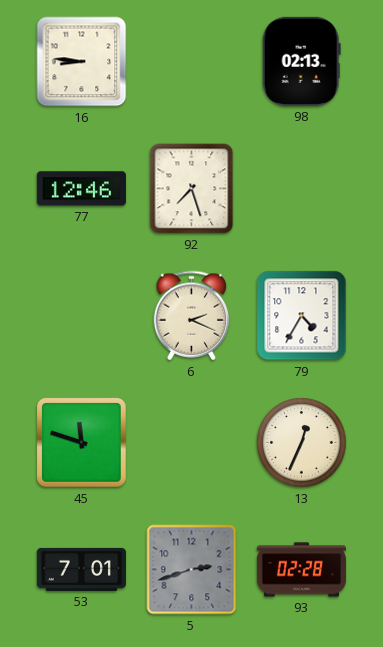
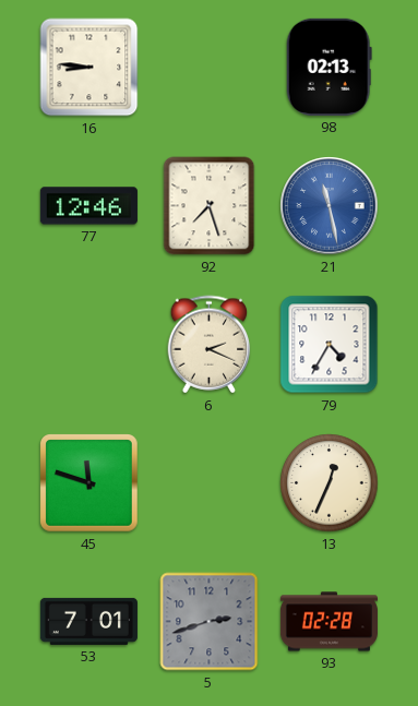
21: none -> 11:28 (330, 206)
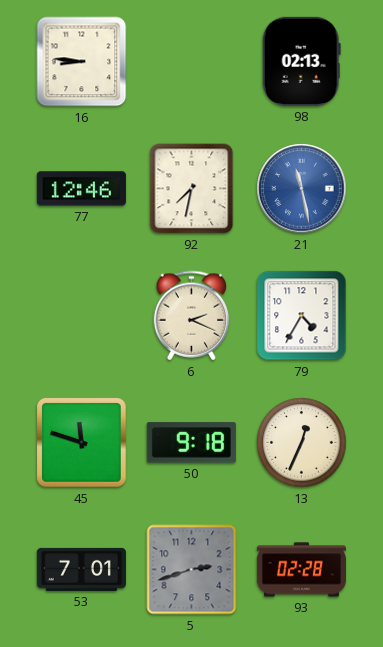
92: 7:27 -> 7:32 (192, 189)
50: none -> 9:18 (191, 443)
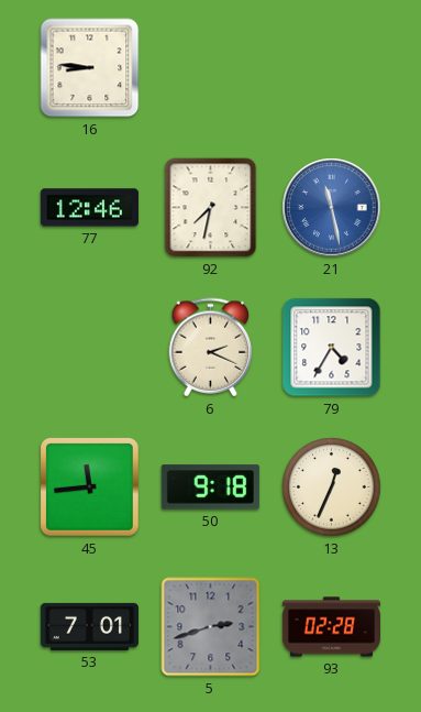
98: 02:13 -> none (301, 61)
45: 11:48 -> 11:44 (90, 488)
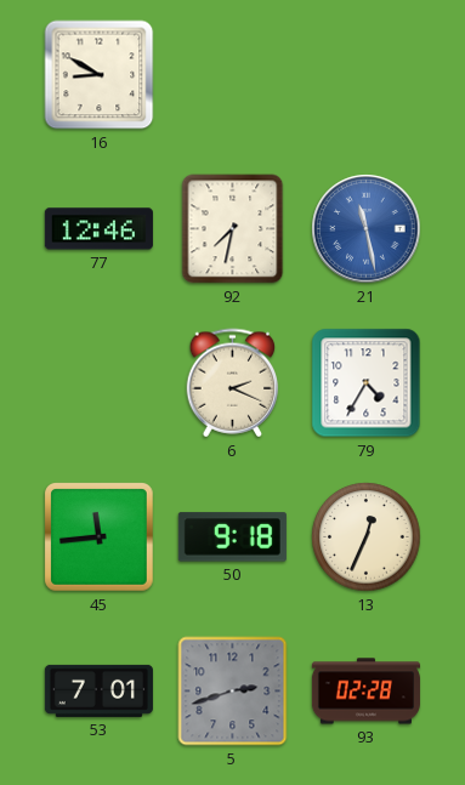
16: 8:46 -> 8:50 (100, 75)
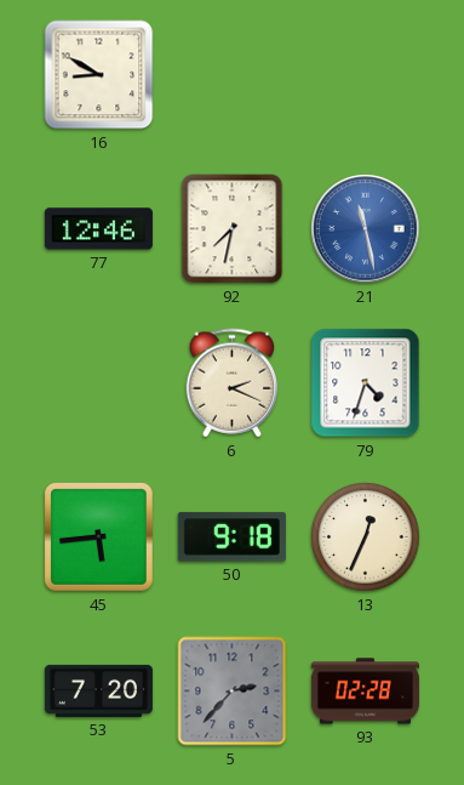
79: 4:35 -> 4:33 (366, 383)
45: 11:44 -> 5:44 (99, 537)
53: 7:01 -> 7:20 (98, 690)
5: 2:42 -> 2:37 (233, 692)
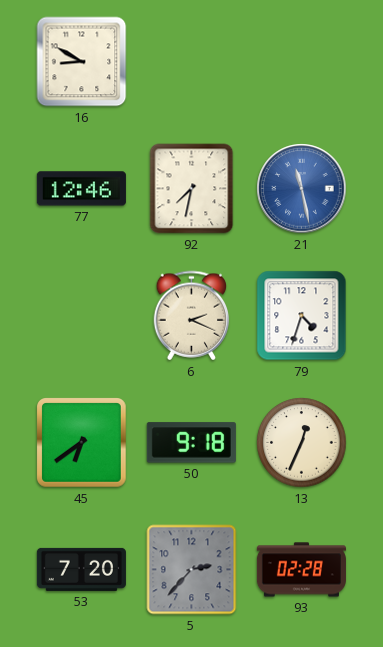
45: 5:44 -> 6:39 (82, 443)
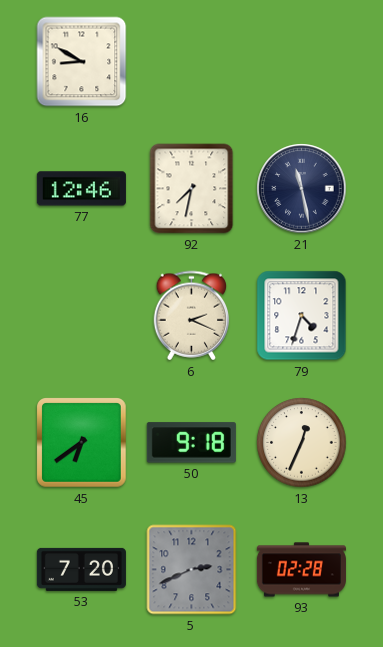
21 dial: blue -> navy (302, 189)
5: 2:37 -> 2:41 (192, 570)
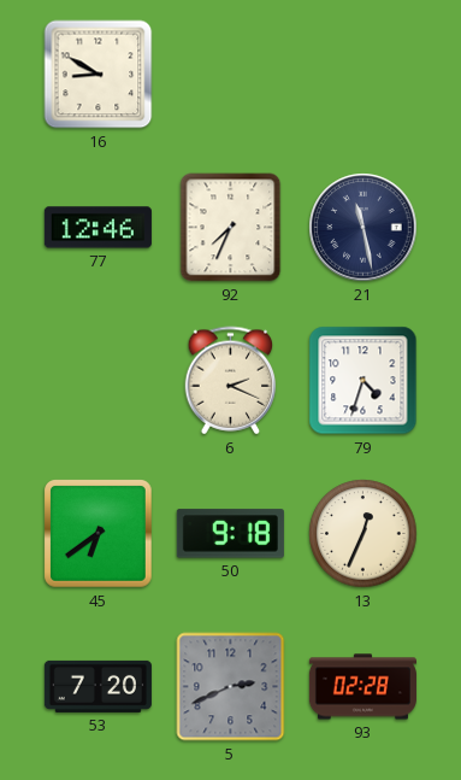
92: 7:32 -> 7:34 (231, 228)
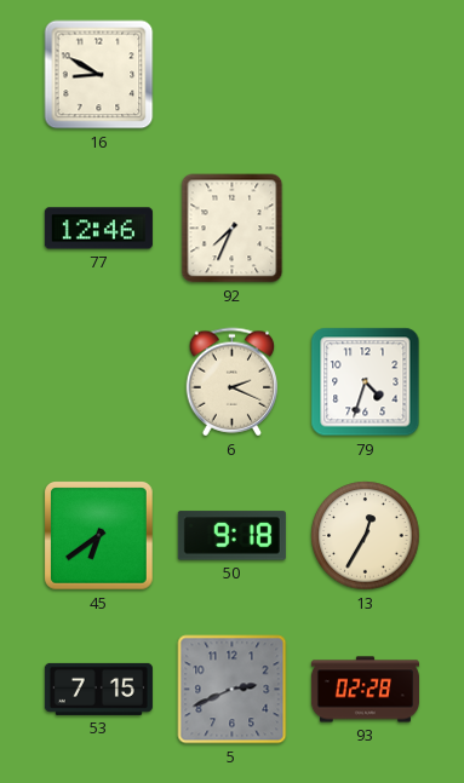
21: 11:28 -> none (364, 228)
13: 12:34 -> 12:35 (366, 536)
53: 7:20 -> 7:15 (98, 689)
